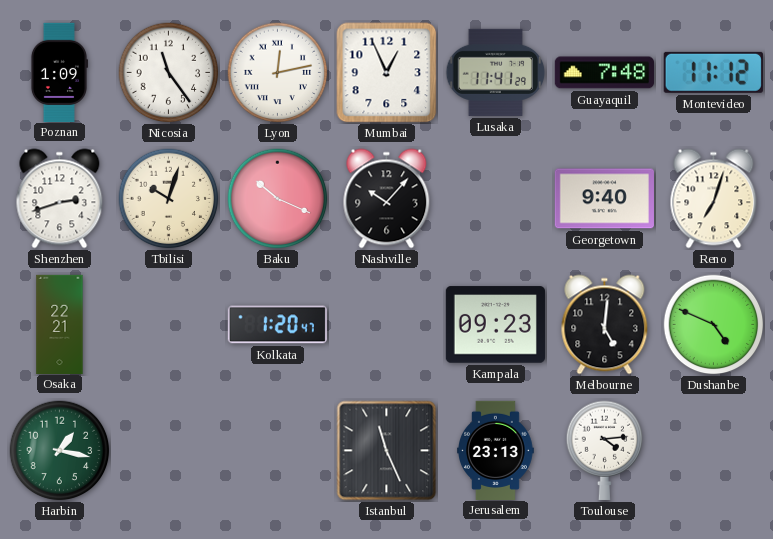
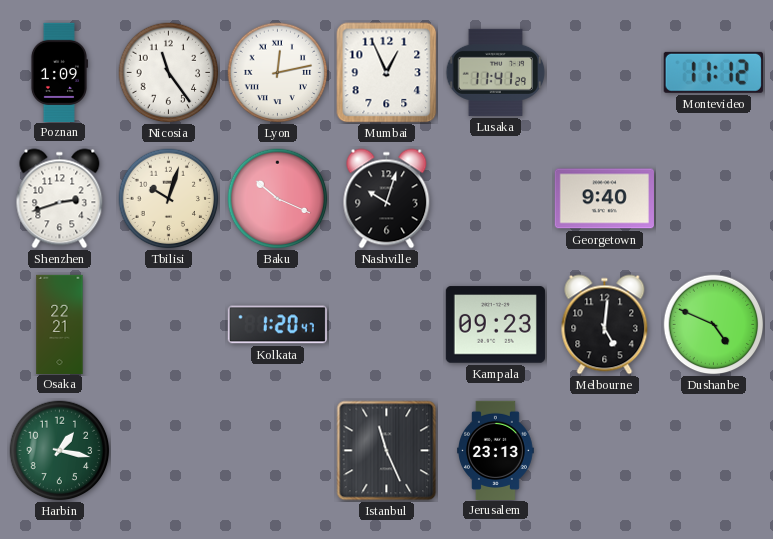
Guayaquil: 7:48 -> none (604, 73)
Nashville: 10:07 -> 10:03 (387, 199)
Reno: 7:03 -> none (714, 199)
Toulouse: 4:14 -> none (605, 450)
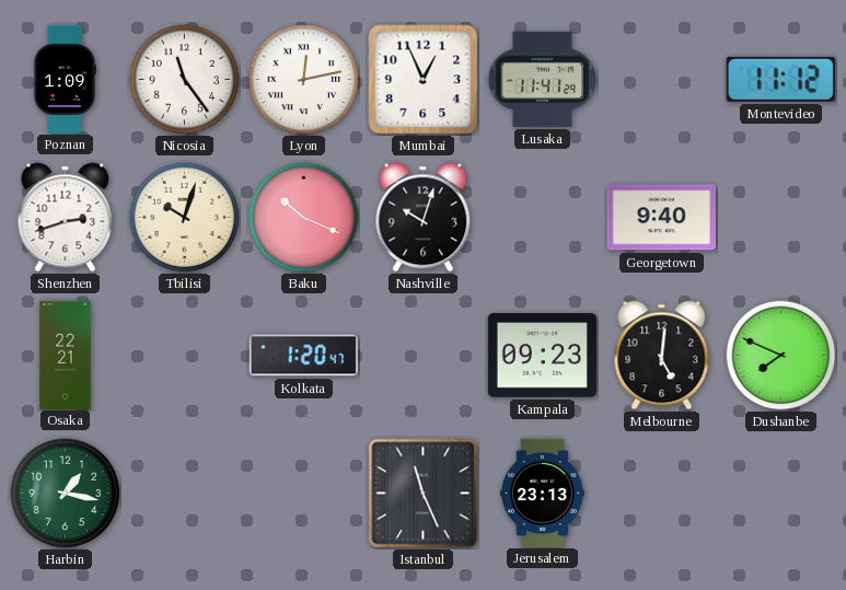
Dushanbe: 4:49 -> 7:49 (781, 356)
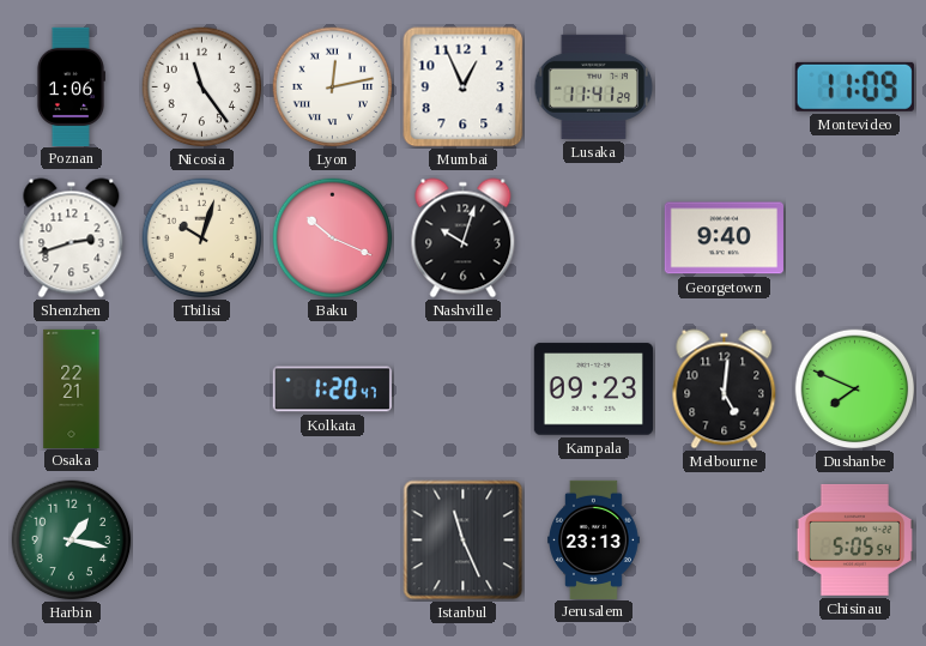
Poznan: 1:09 -> 1:06 (69, 86)
Montevideo: 11:12 -> 11:09 (854, 86)
Chisinau: none -> 5:05 (854, 539)
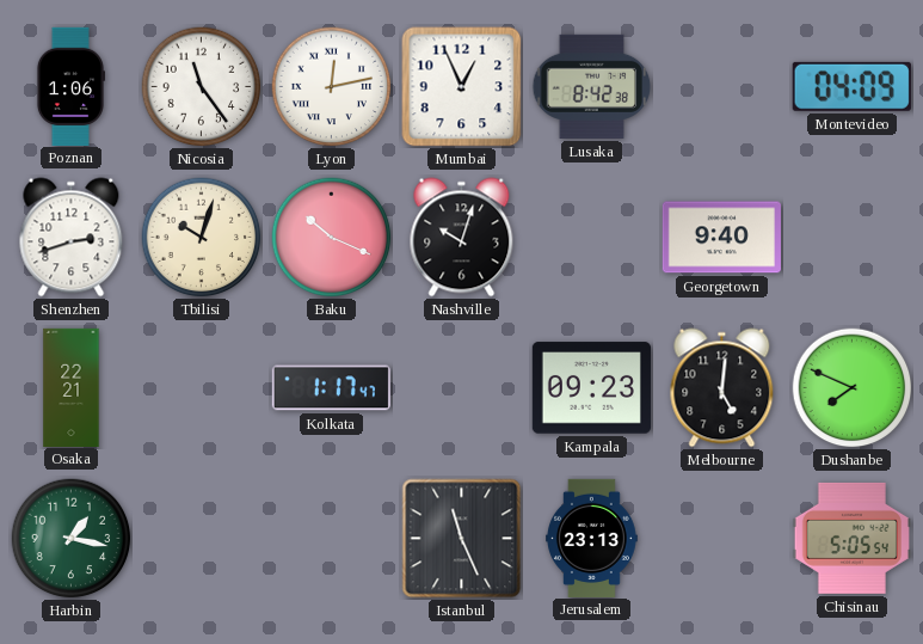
Lusaka: 11:41 -> 8:42 (592, 86)
Montevideo: 11:09 -> 04:09 (851, 86)
Kolkata: 1:20 -> 1:17 (331, 388)
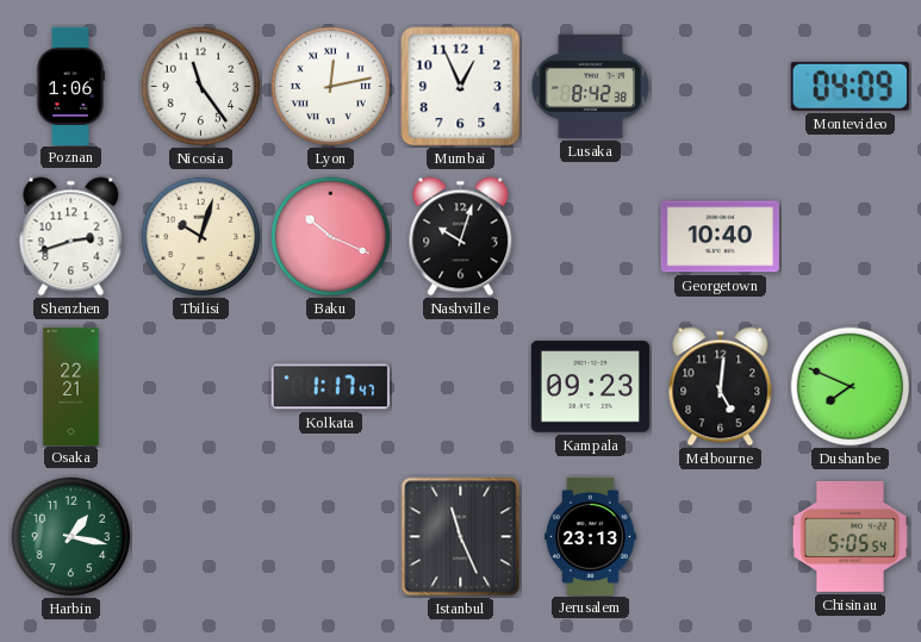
Georgetown: 9:40 -> 10:40 (720, 237)
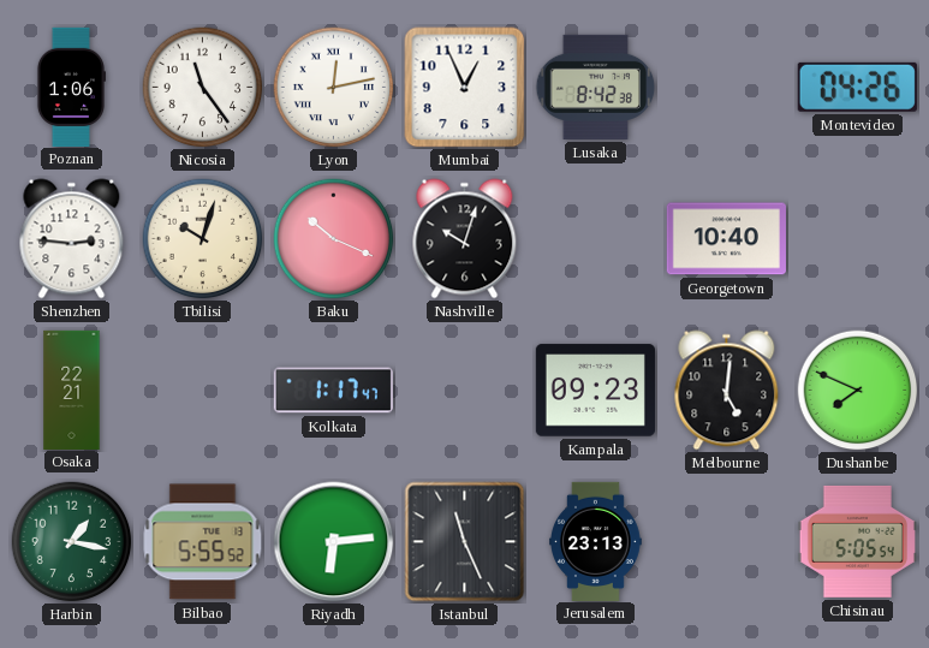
Montevideo: 04:09 -> 04:26 (857, 87)
Shenzhen: 2:42 -> 2:46 (72, 239)
Bilbao: none -> 5:55 (203, 542)
Riyadh: none -> 6:14 (334, 542)
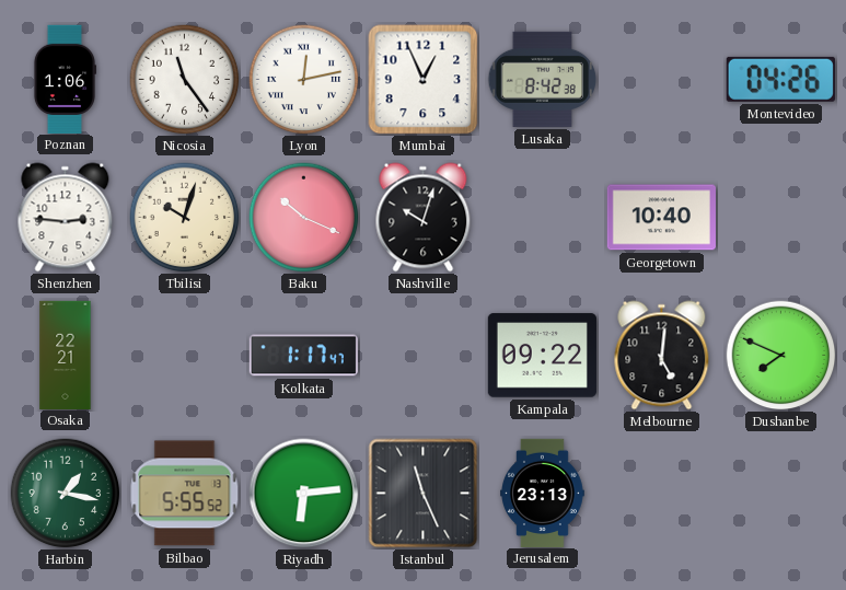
Kampala: 09:23 -> 09:22 (542, 356)
Chisinau: 5:05 -> none (857, 541)
